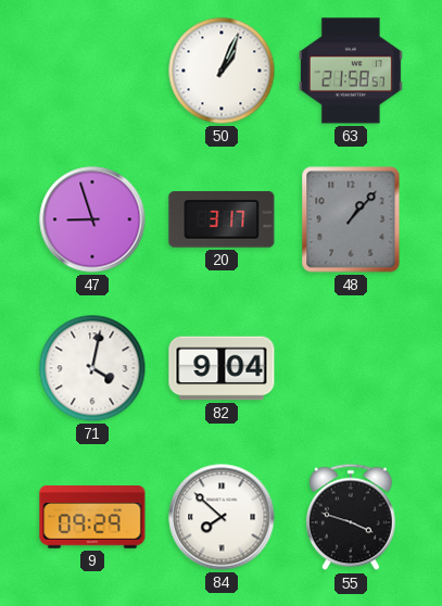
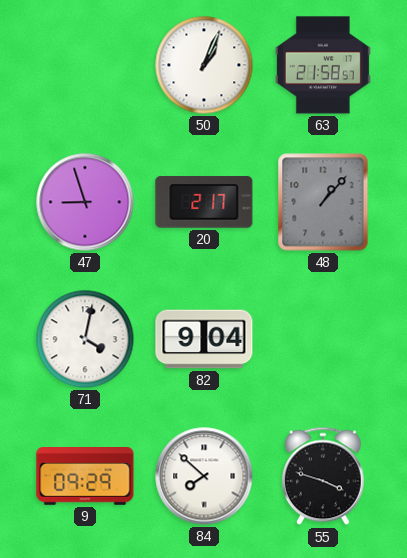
20: 3:17 -> 2:17 (204, 202)
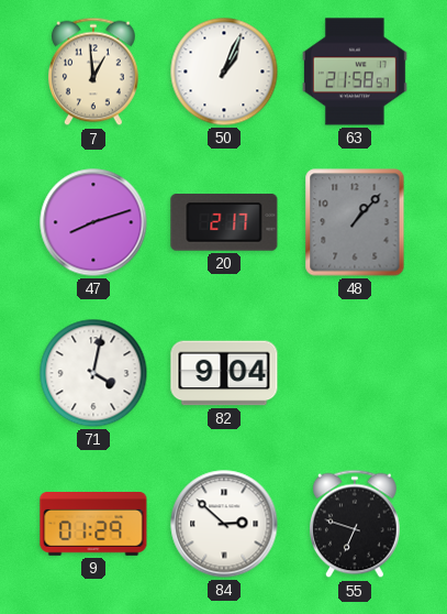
7: none -> 12:59 (94, 72)
47: 8:57 -> 8:12 (93, 222)
9: 09:29 -> 01:29 (93, 525)
84: 7:52 -> 2:52 (224, 524)
55: 3:48 -> 6:48 (356, 524)
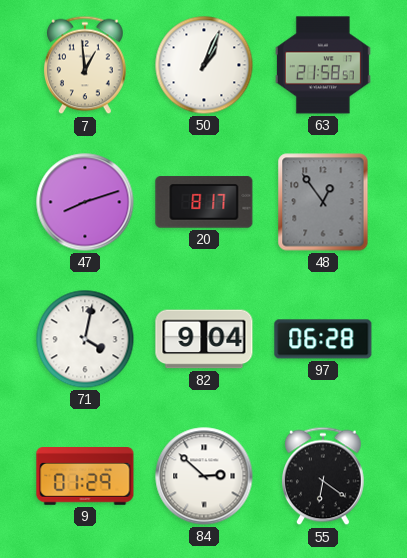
20: 2:17 -> 8:17 (204, 202)
48: 1:07 -> 12:54 (323, 202)
97: none -> 06:28 (323, 339)
55: 6:48 -> 6:21 (324, 476)
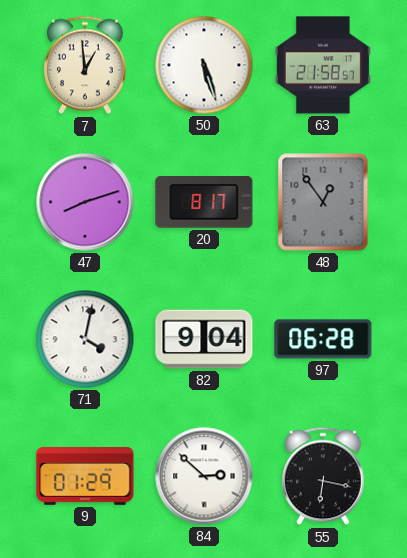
50: 1:04 -> 5:27 (204, 65)
55: 6:21 -> 6:17 (324, 476)
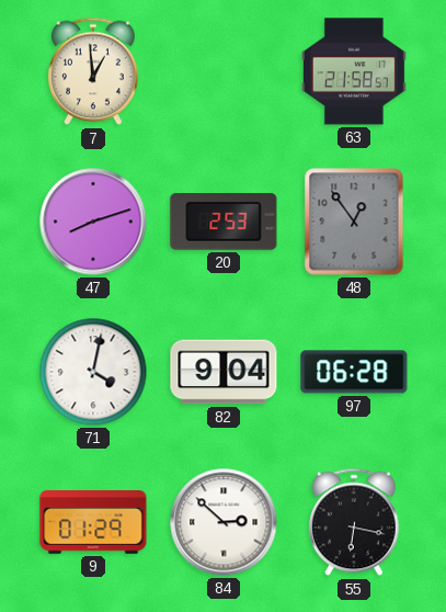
50: 5:27 -> none (204, 65)
20: 8:17 -> 2:53 (224, 222)
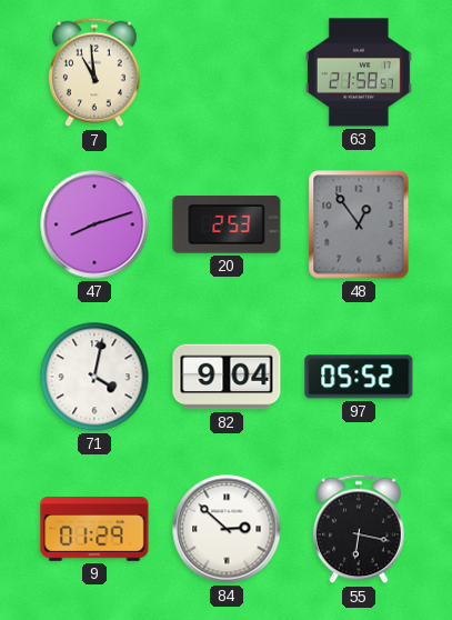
7: 12:59 -> 10:59 (96, 72)
97: 06:28 -> 05:52 (359, 377)
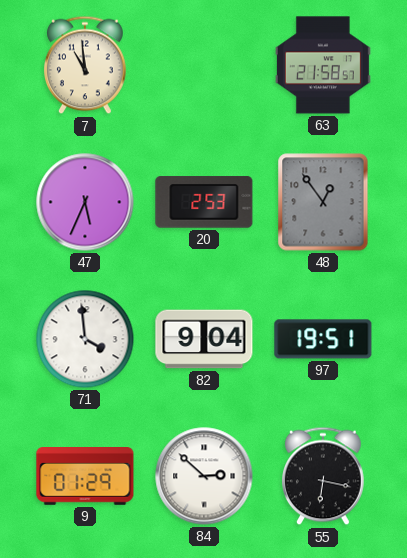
47: 8:12 -> 5:34 (85, 202)
71: 4:02 -> 3:59 (85, 339)
97: 05:52 -> 19:51 (323, 339)
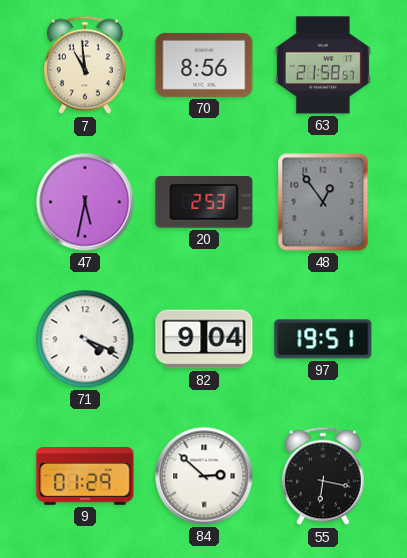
70: none -> 8:56 (204, 65)
47: 5:34 -> 5:32 (85, 202)
71: 3:59 -> 4:19 (85, 339)
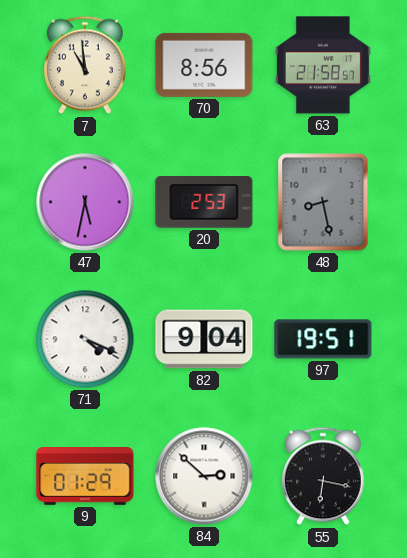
48: 12:54 -> 8:28 (323, 202)
